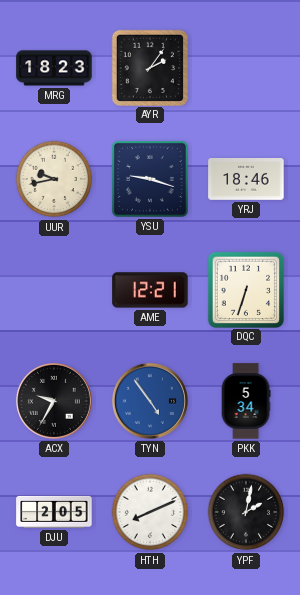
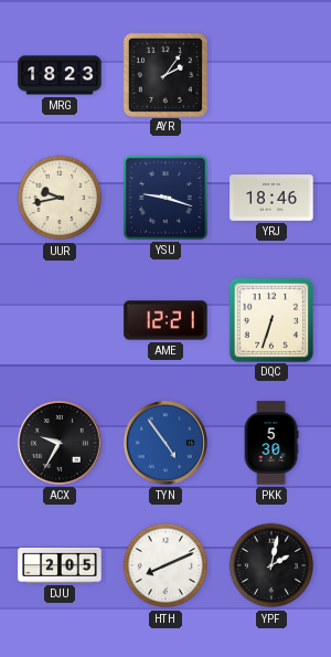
PKK: 5:34 -> 5:30 (271, 443)
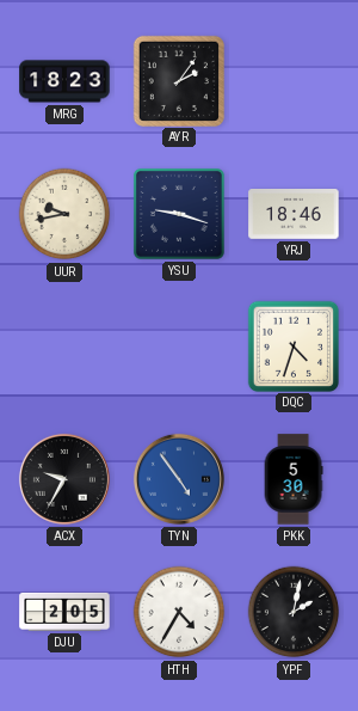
AME: 12:21 -> none (165, 320)
DQC: 6:33 -> 4:33 (292, 345)
HTH: 8:11 -> 4:35 (179, 612)
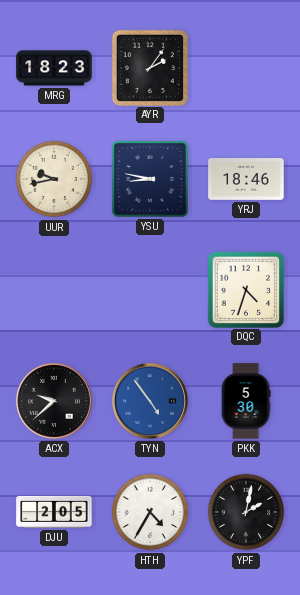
YSU: 9:18 -> 8:47 (150, 179)
ACX: 9:35 -> 9:38 (54, 401)
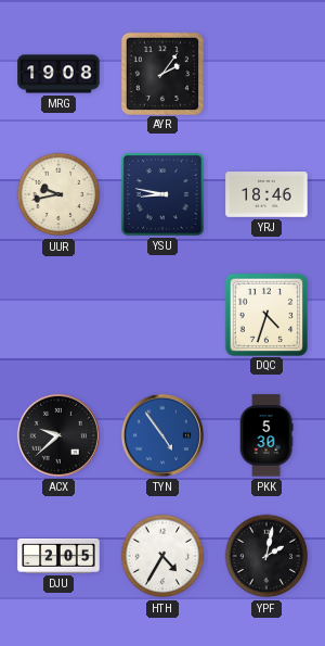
MRG: 18:23 -> 19:08 (58, 74)
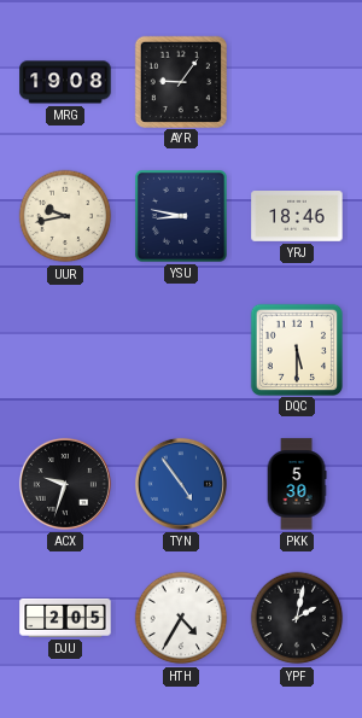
AYR: 2:06 -> 9:06 (180, 81)
DQC: 4:33 -> 5:30 (296, 349)
ACX: 9:38 -> 9:33 (65, 484)
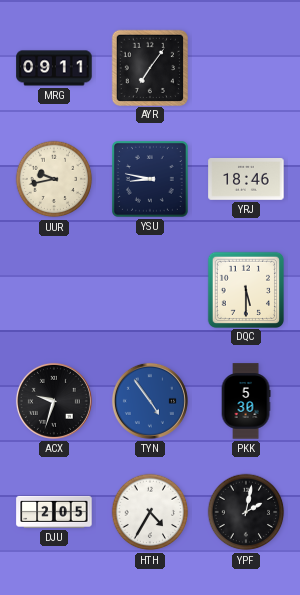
MRG: 19:08 -> 09:11 (54, 68)
AYR: 9:06 -> 7:06 (149, 67)
